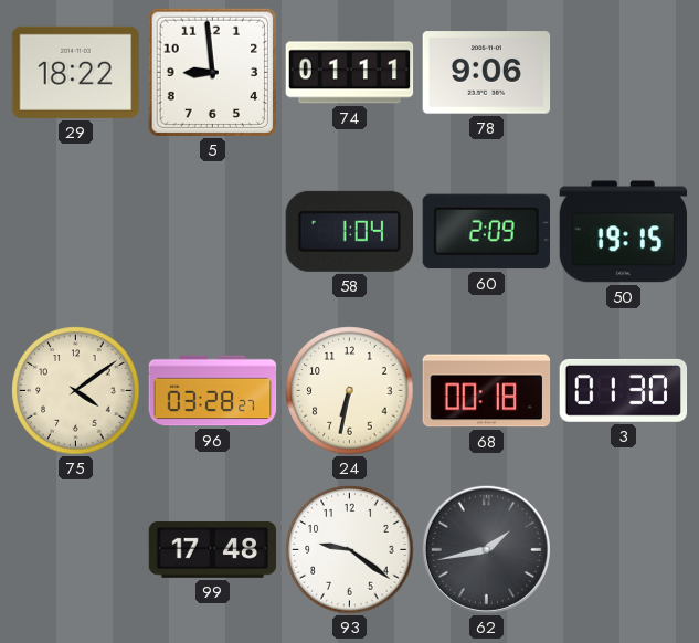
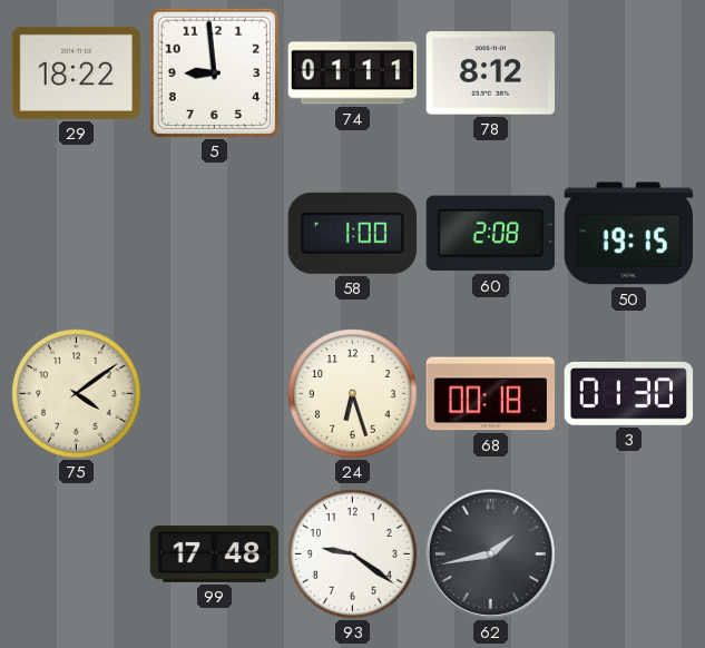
78: 9:06 -> 8:12 (491, 73)
58: 1:04 -> 1:00 (352, 233)
60: 2:09 -> 2:08 (490, 234)
96: 03:28 -> none (213, 391)
24: 6:32 -> 6:27 (353, 394)
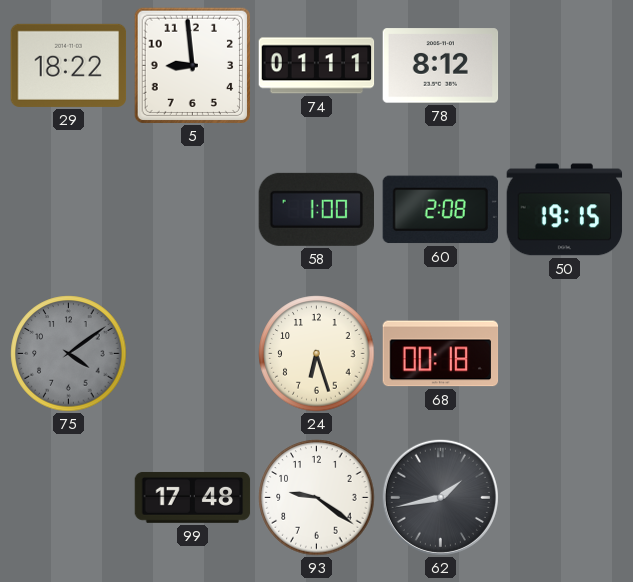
75 dial: cream -> grey (69, 354)
3: 01:30 -> none (629, 393)
